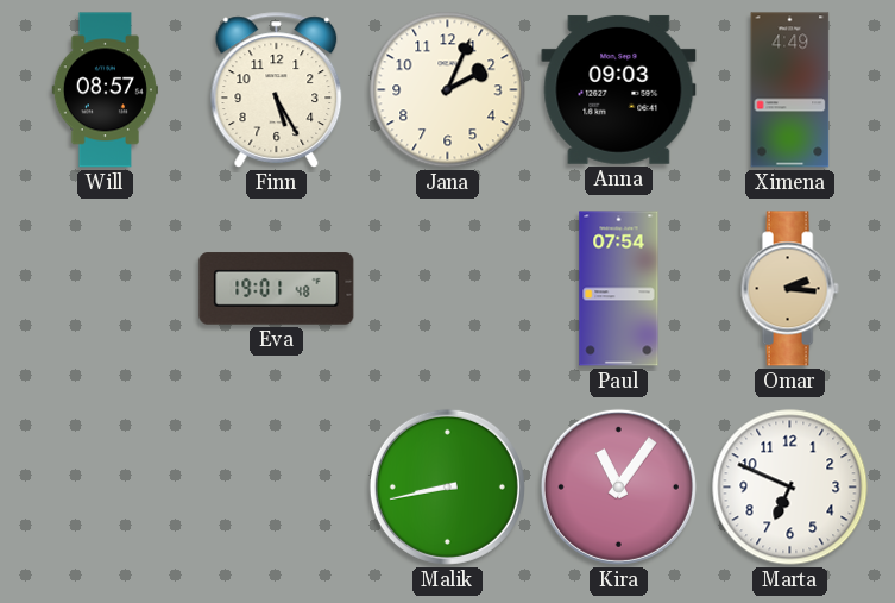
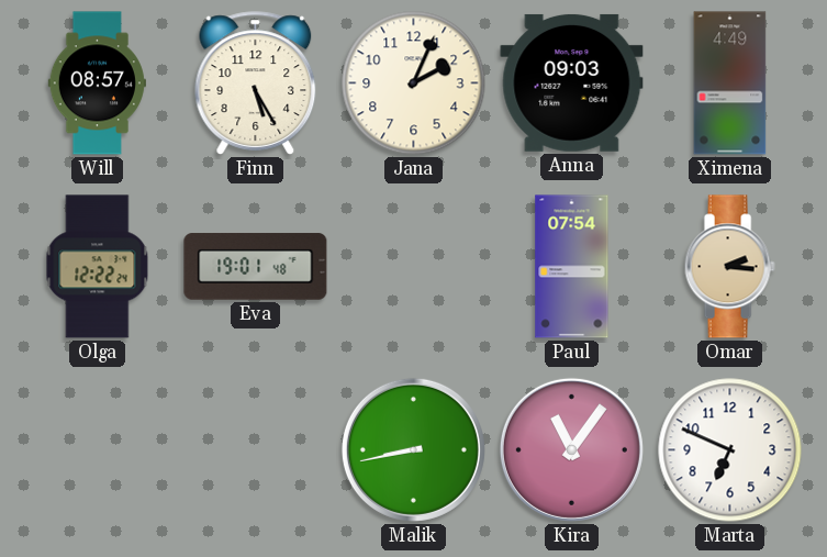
Olga: none -> 12:22 (98, 267)
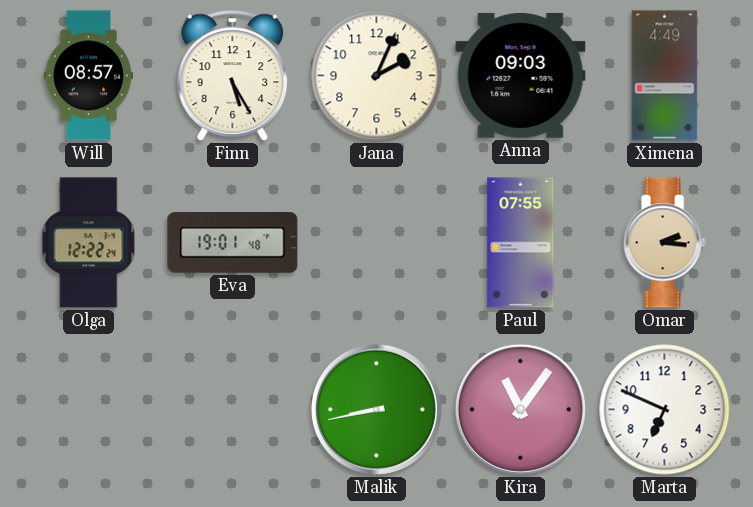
Paul: 07:54 -> 07:55 (521, 243)
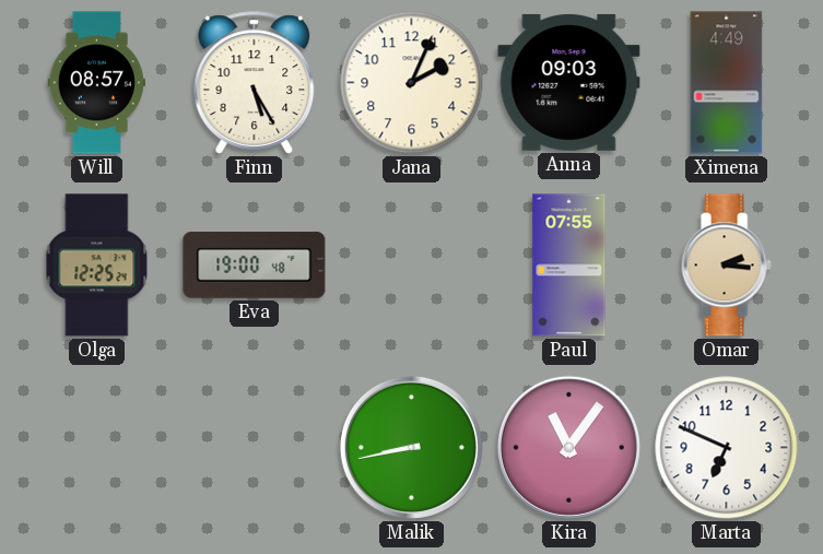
Olga: 12:22 -> 12:25 (97, 266)
Eva: 19:01 -> 19:00 (255, 266)
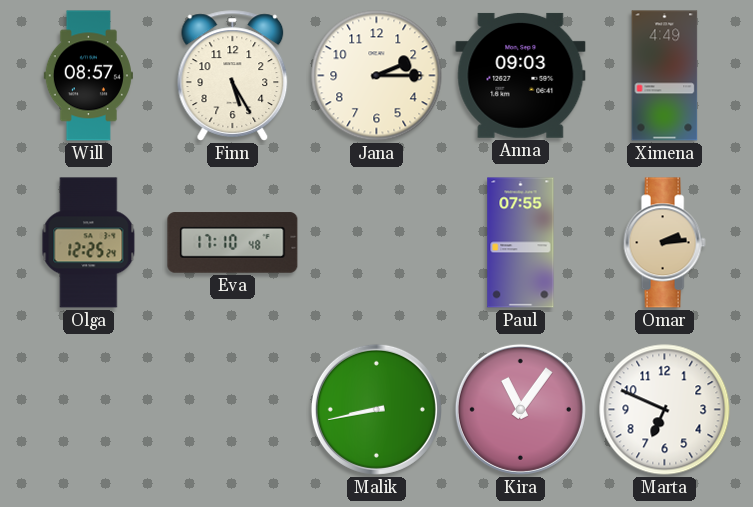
Jana: 2:04 -> 2:15 (377, 76)
Eva: 19:00 -> 17:10 (233, 243)
Omar: 2:16 -> 2:14 (664, 243)
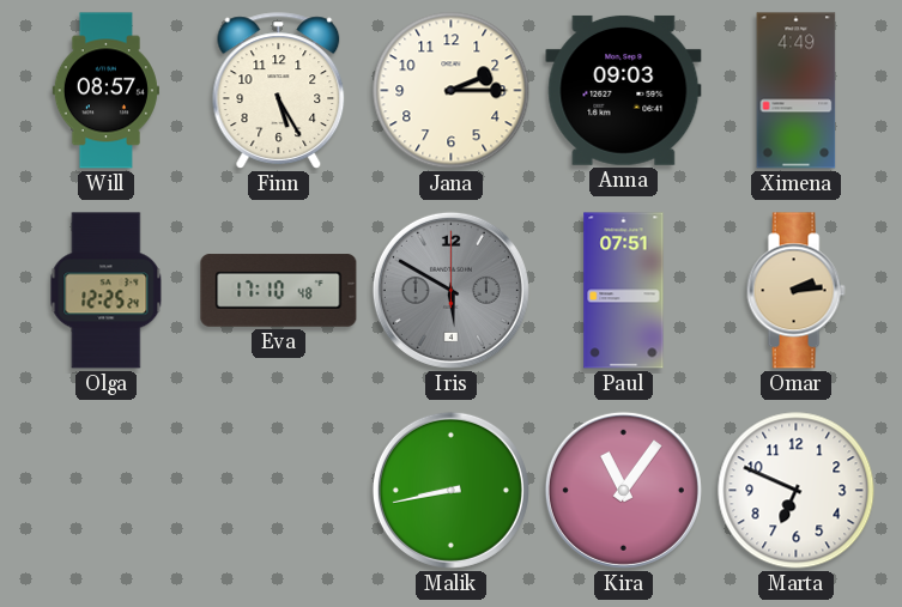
Iris: none -> 5:50 (450, 290)
Paul: 07:55 -> 07:51 (624, 291)
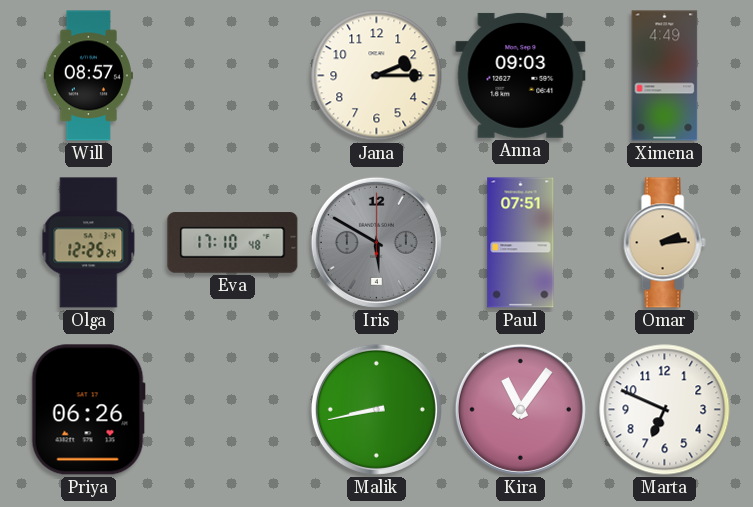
Finn: 5:25 -> none (279, 91)
Priya: none -> 06:26 (88, 410)
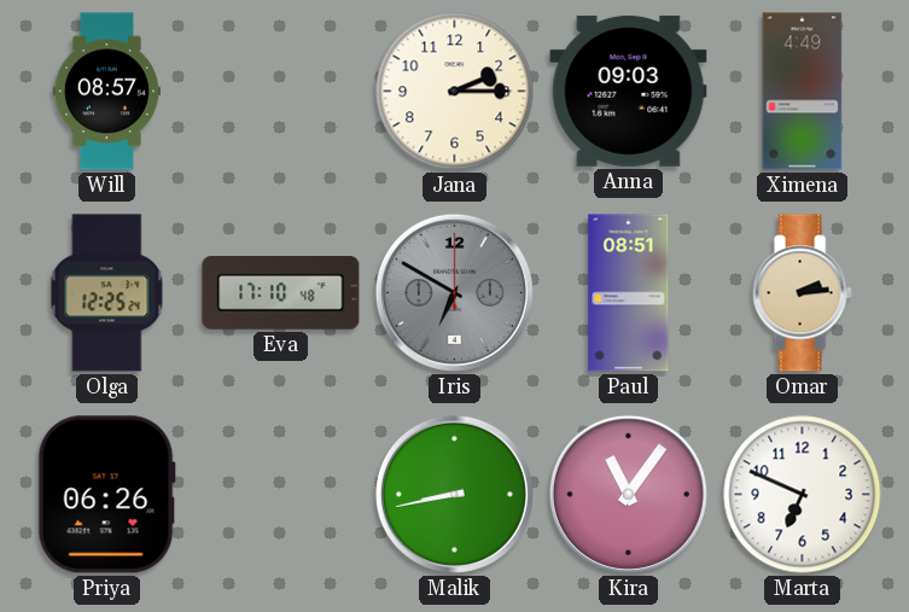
Iris: 5:50 -> 6:50 (454, 292)
Paul: 07:51 -> 08:51 (629, 293)
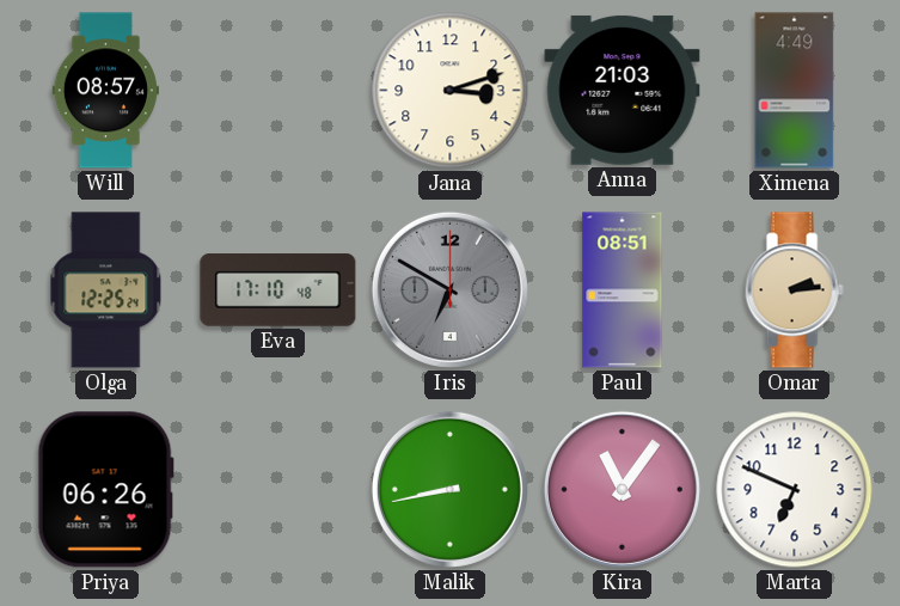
Jana: 2:15 -> 3:12 (451, 91)
Anna: 09:03 -> 21:03 (623, 90)
